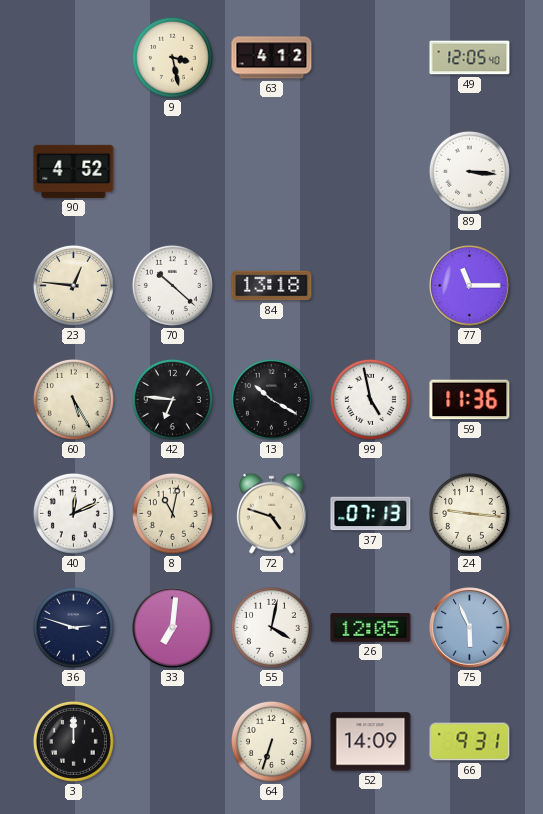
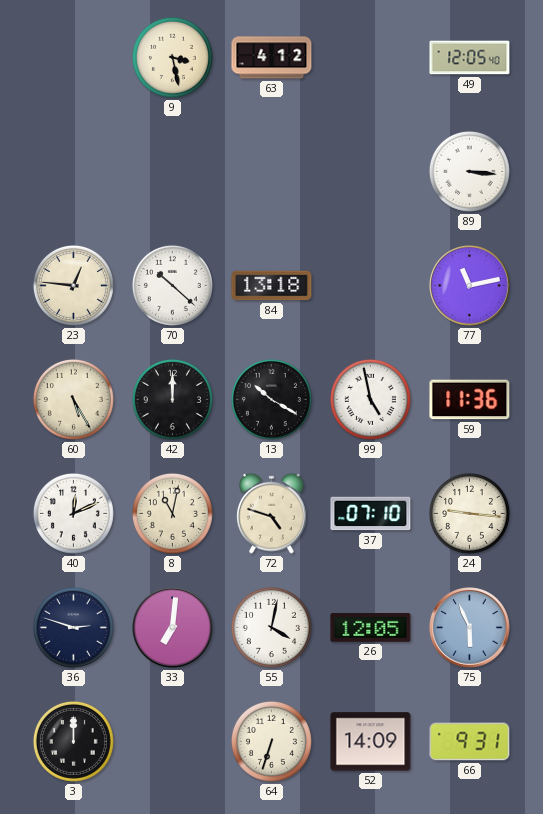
90: 4:52 -> none (74, 171)
77: 11:15 -> 11:13 (470, 286)
42: 6:46 -> 12:00 (172, 399)
37: 07:13 -> 07:10 (371, 514)
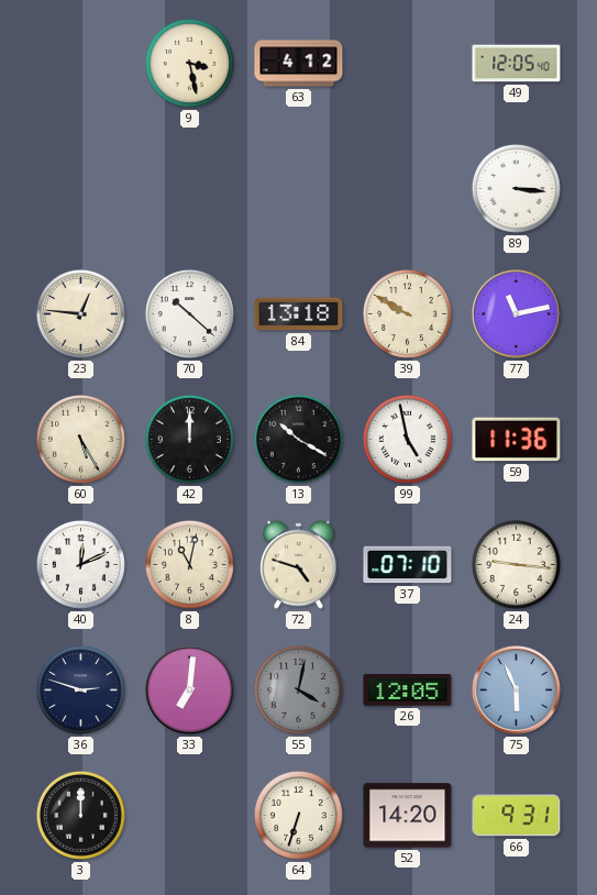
39: none -> 9:50 (407, 313)
55 dial: white -> grey (298, 689)
52: 14:09 -> 14:20 (408, 816)
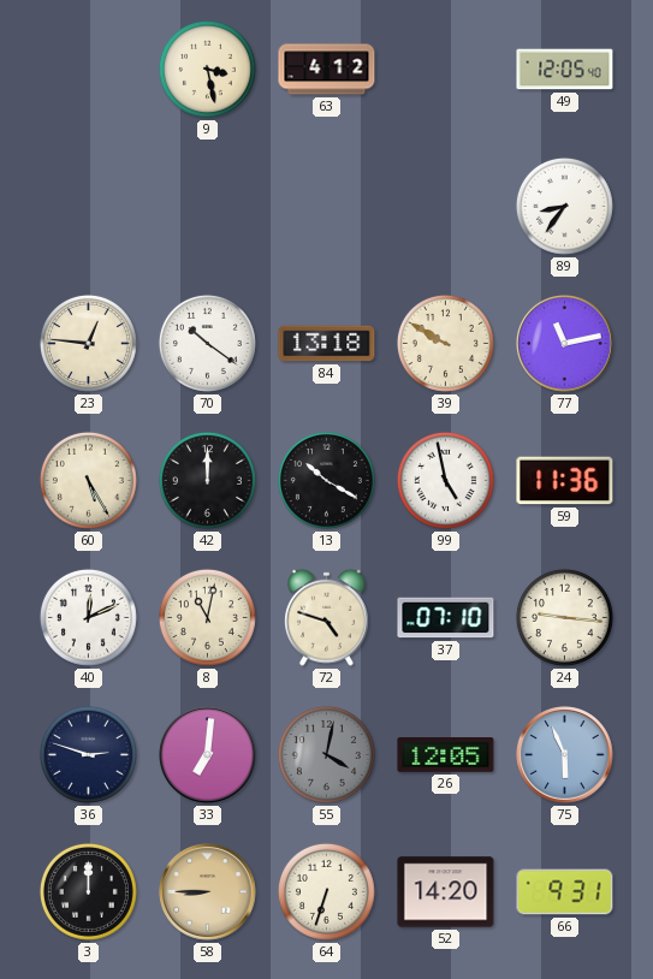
89: 3:16 -> 8:36 (564, 206)
70: 10:22 -> 10:21 (207, 343)
58: none -> 8:45 (208, 892)
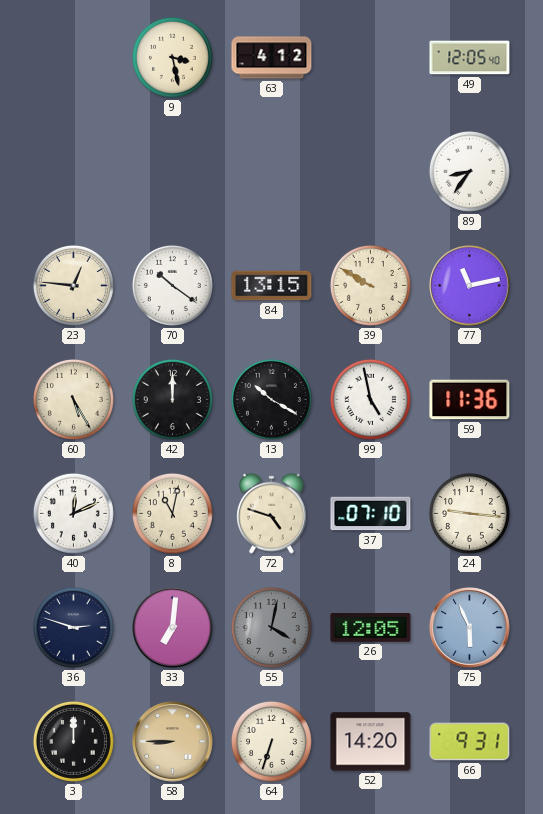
84: 13:18 -> 13:15 (272, 286)
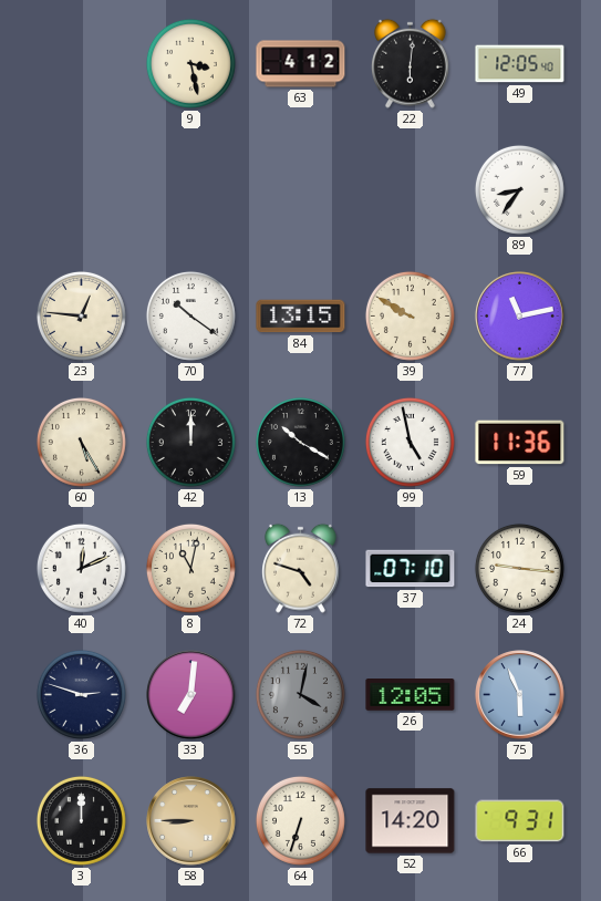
22: none -> 6:01 (411, 63)
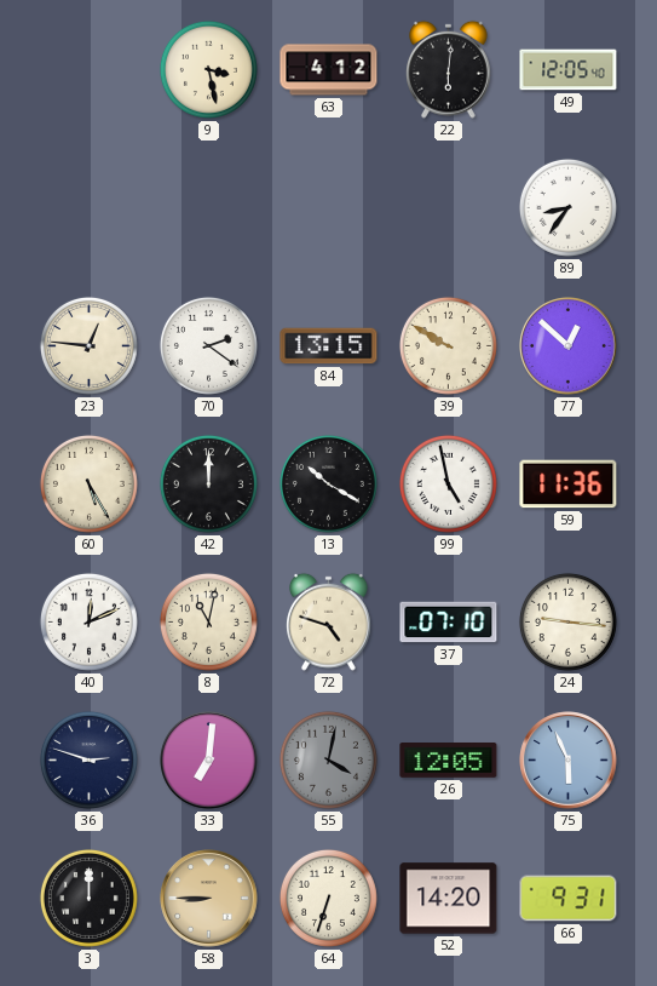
70: 10:21 -> 2:21 (208, 345)
77: 11:13 -> 12:52 (569, 346)
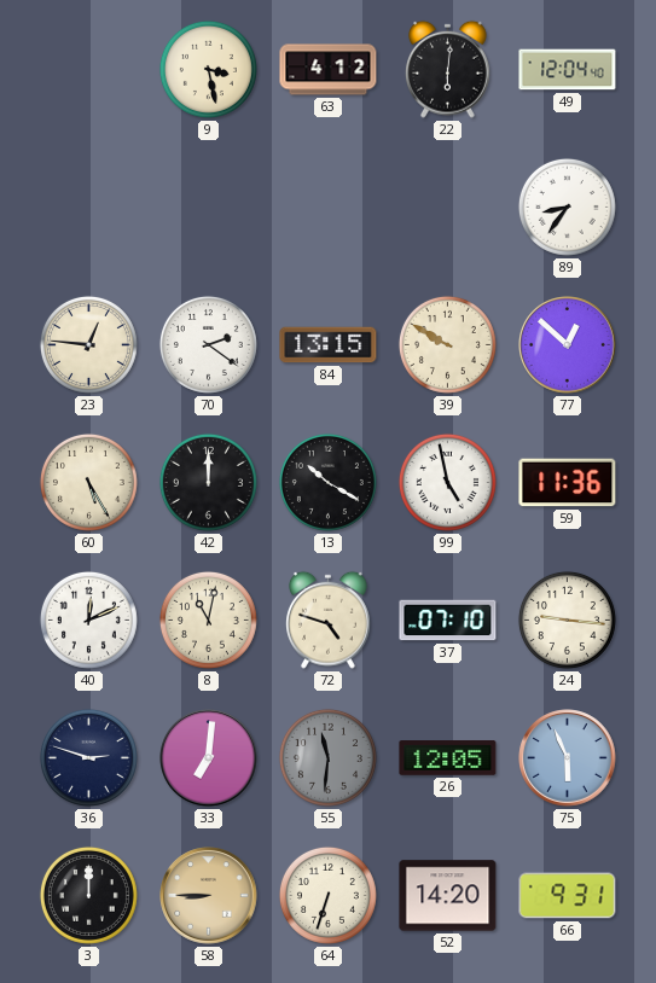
49: 12:05 -> 12:04 (568, 70)
55: 4:02 -> 11:31 (327, 757)
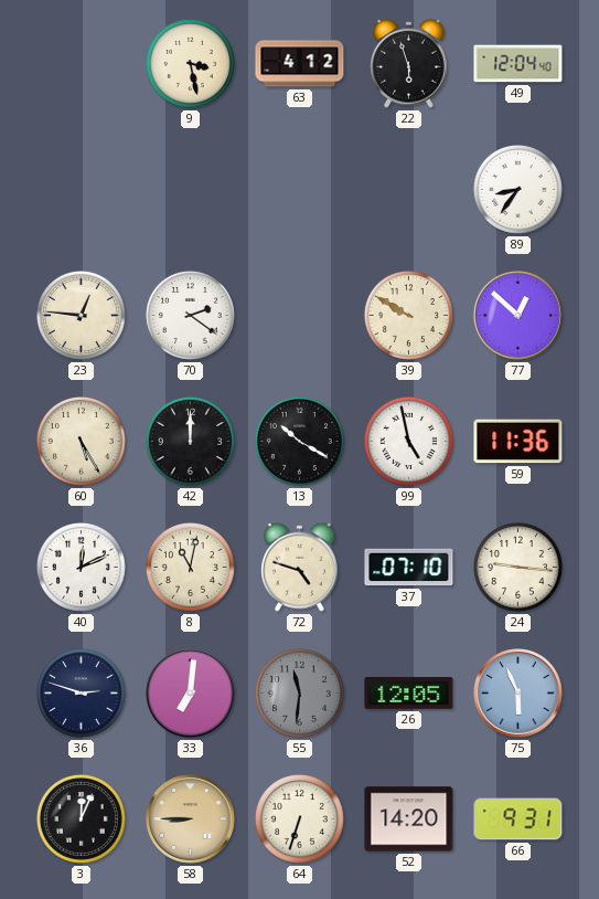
22: 6:01 -> 5:57 (409, 63)
84: 13:15 -> none (329, 345)
3: 12:00 -> 12:04 (81, 818)
